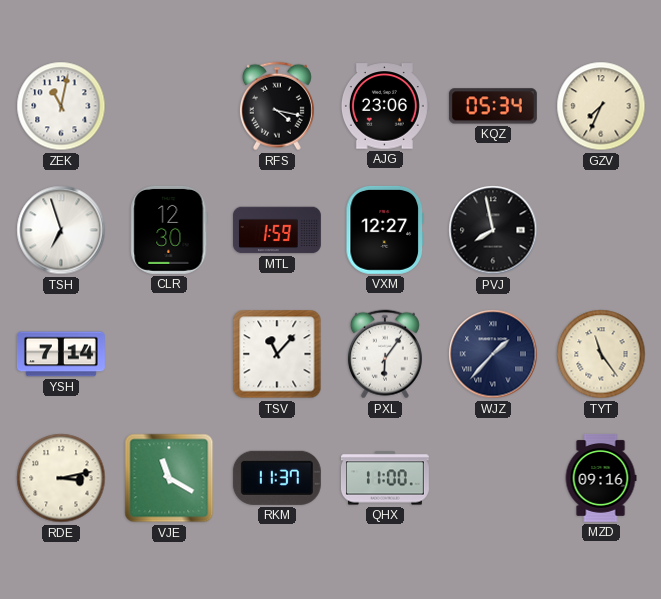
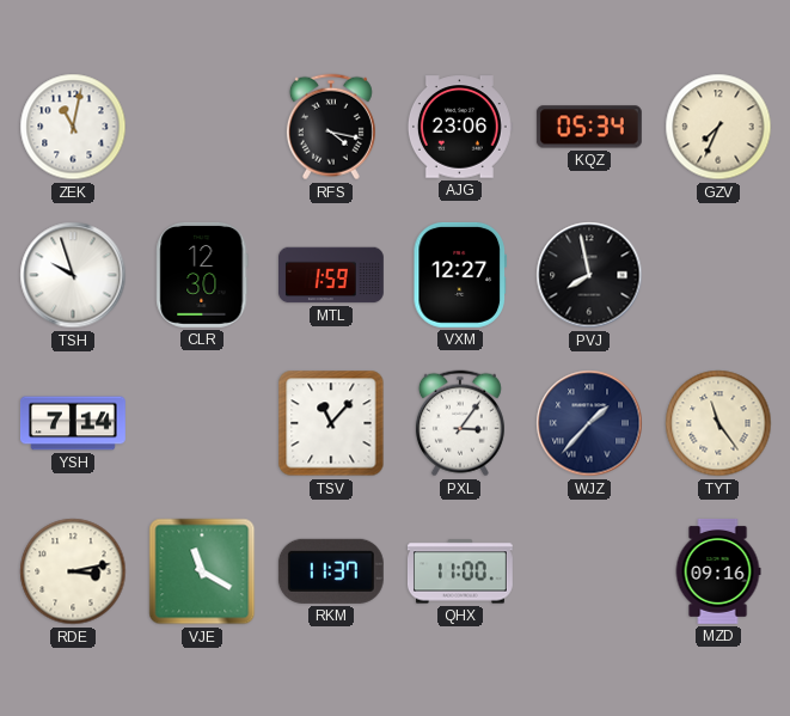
TSH: 6:57 -> 9:57 (73, 275)
PXL: 6:06 -> 3:06 (460, 423)
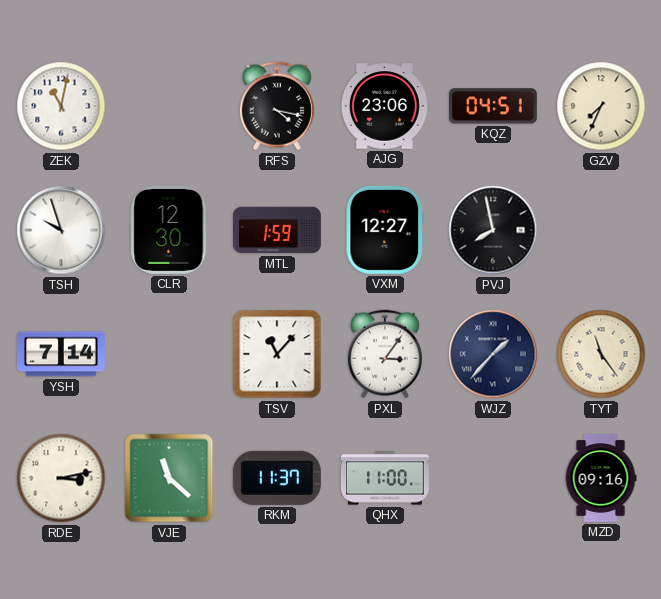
KQZ: 05:34 -> 04:51 (493, 106)
VJE: 11:20 -> 11:22 (169, 478)
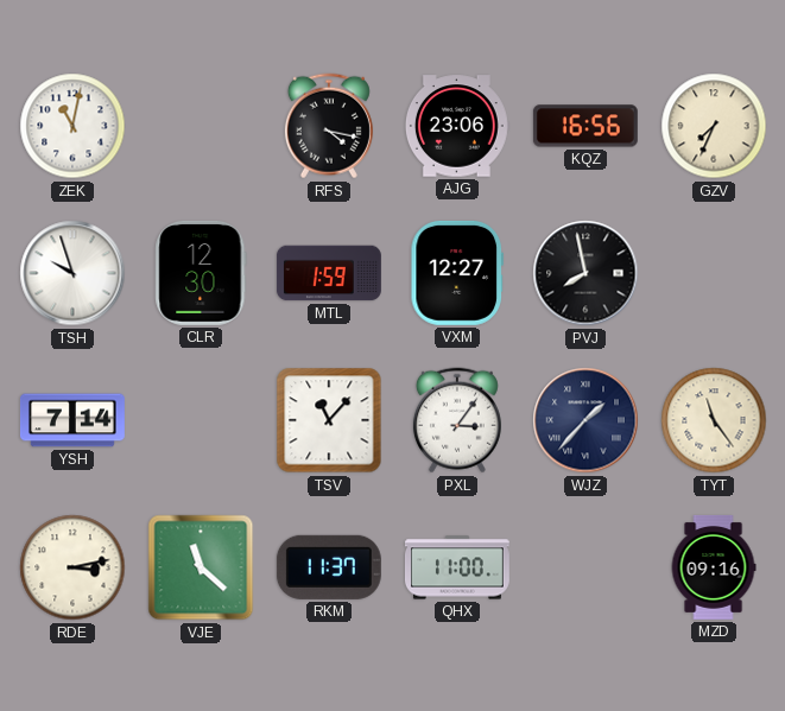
KQZ: 04:51 -> 16:56 (585, 126)
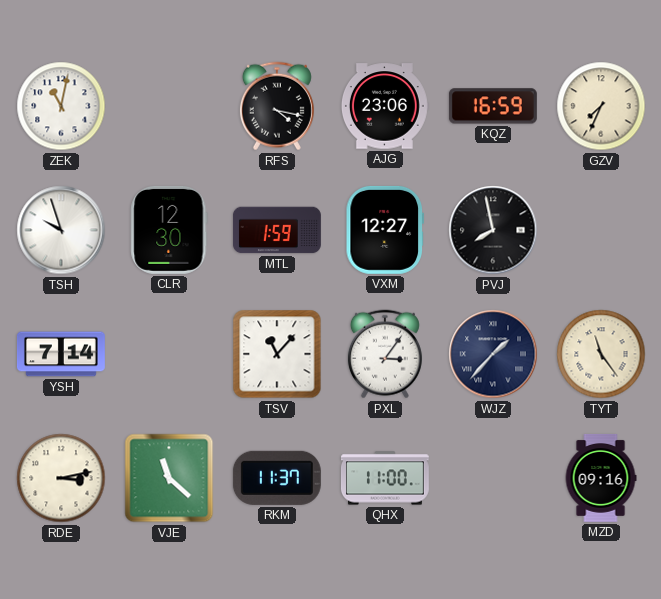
KQZ: 16:56 -> 16:59 (493, 106)
